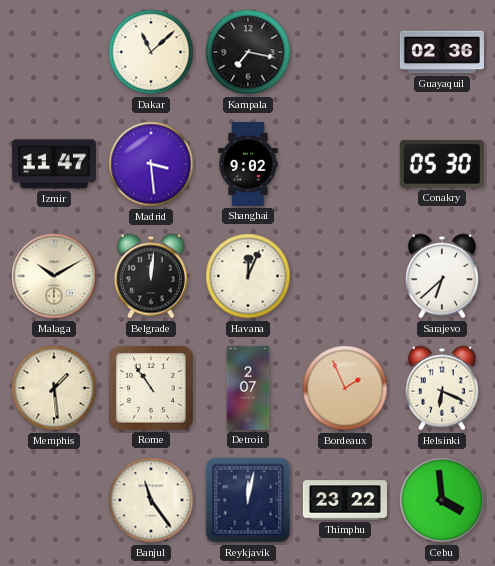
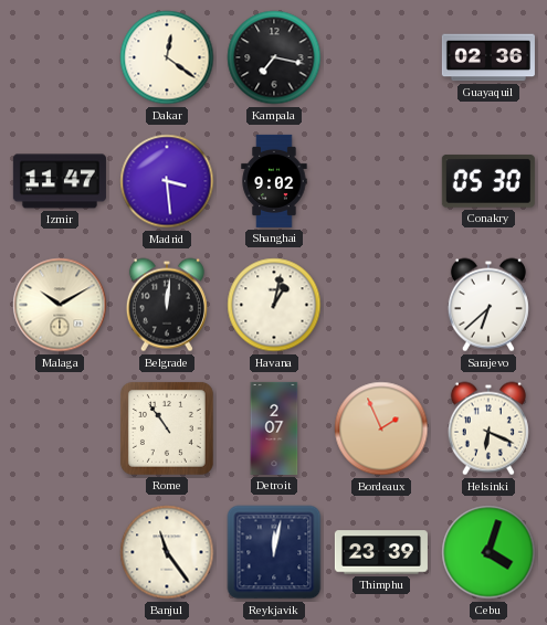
Dakar: 11:08 -> 12:21 (167, 57)
Havana: 12:04 -> 1:02 (274, 305)
Memphis: 1:29 -> none (54, 388)
Thimphu: 23:22 -> 23:39 (381, 552)
Cebu: 3:59 -> 4:03 (488, 552)
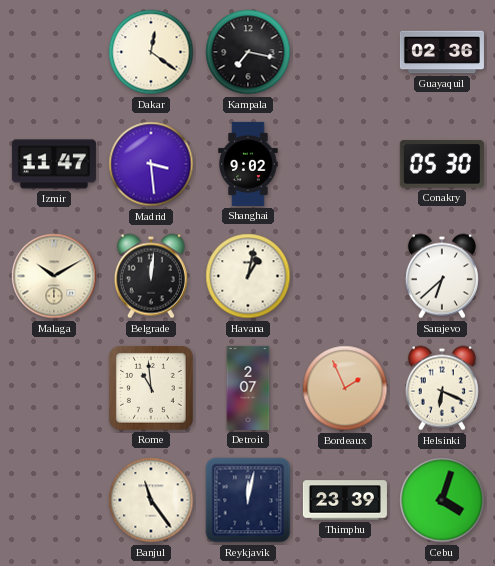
Rome: 10:54 -> 10:59 (151, 388)
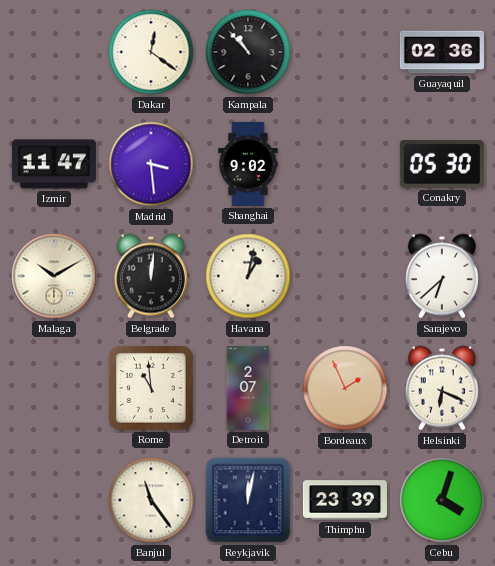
Kampala: 7:17 -> 10:53 (248, 52)
